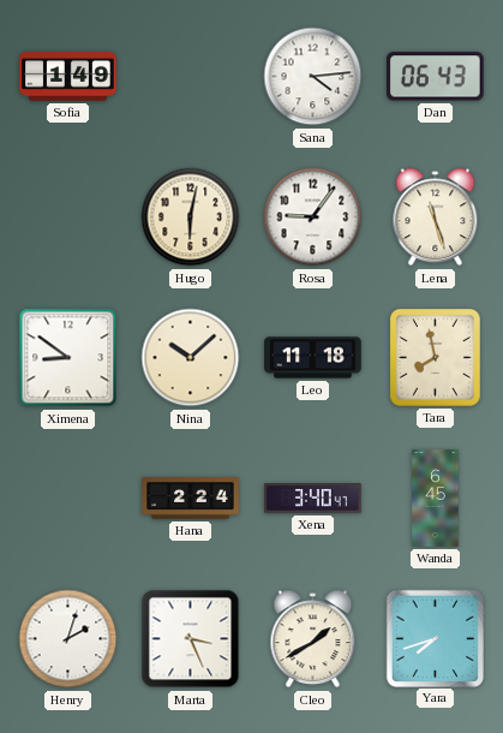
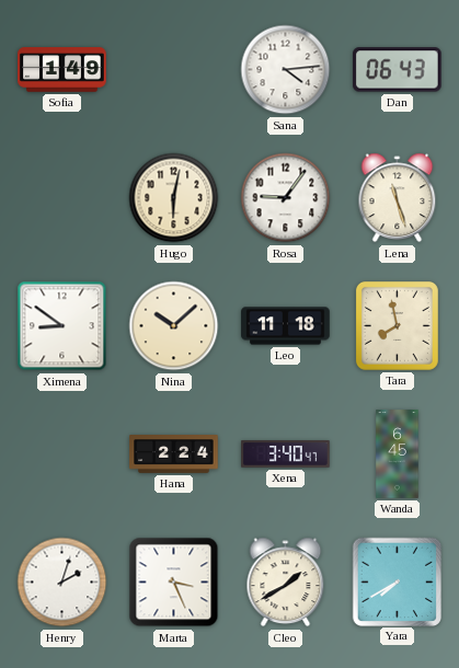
Yara: 7:42 -> 7:40 (397, 581)
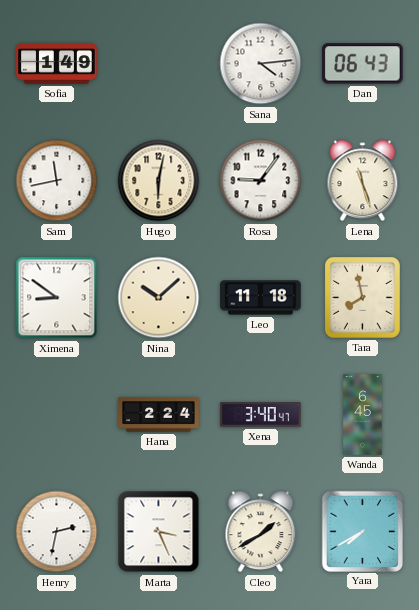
Sam: none -> 11:43 (57, 181)
Henry: 2:03 -> 2:32 (57, 532)
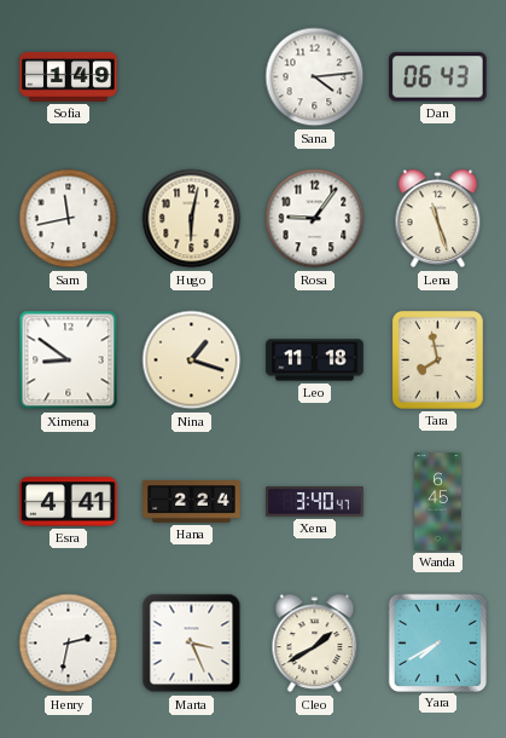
Nina: 10:08 -> 1:18 (192, 361)
Esra: none -> 4:41 (69, 502)
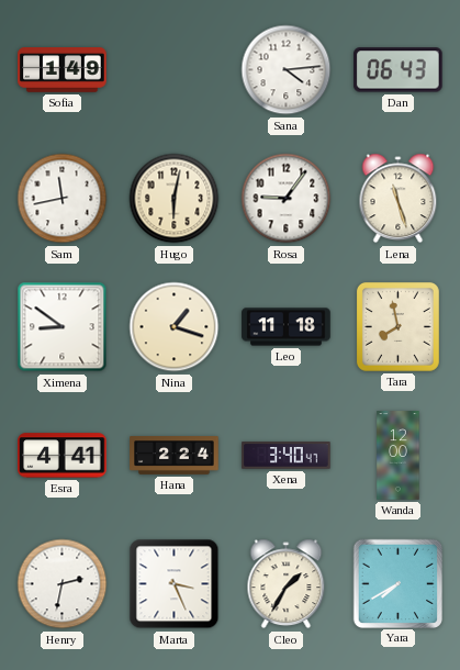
Wanda: 6:45 -> 12:00 (399, 456)
Cleo: 1:40 -> 1:35 (287, 584)
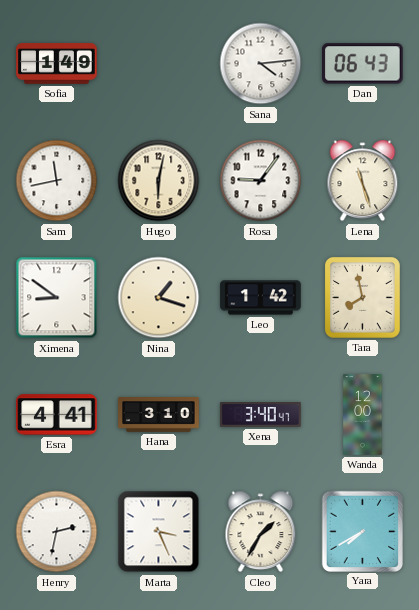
Leo: 11:18 -> 1:42 (261, 298)
Hana: 2:24 -> 3:10 (159, 415)
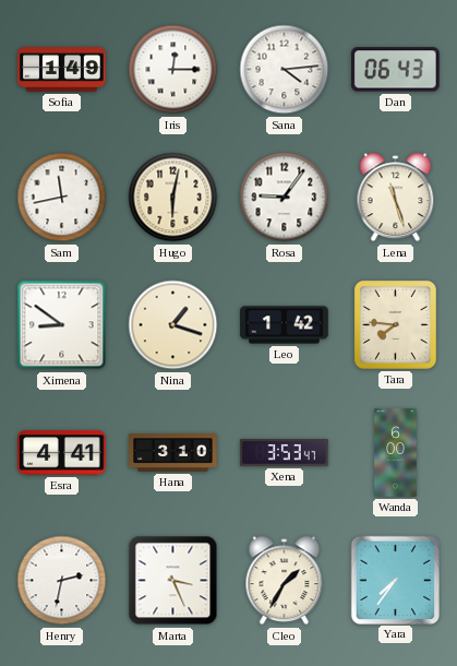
Iris: none -> 12:15 (173, 70)
Tara: 7:58 -> 7:46 (395, 324)
Xena: 3:40 -> 3:53 (285, 453)
Wanda: 12:00 -> 6:00 (396, 453)
Yara: 7:40 -> 7:36 (395, 580)
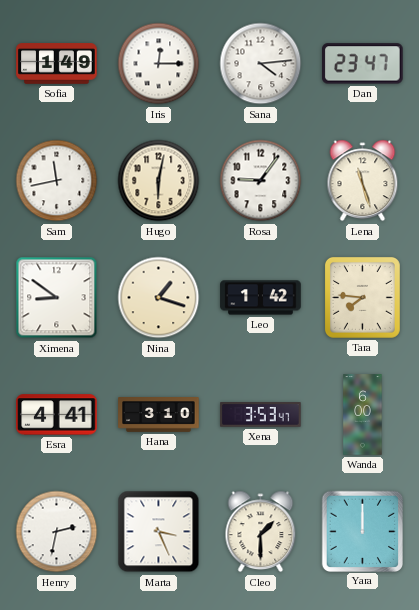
Dan: 06:43 -> 23:47 (363, 64)
Cleo: 1:35 -> 1:30 (261, 532)
Yara: 7:36 -> 12:00 (362, 531)
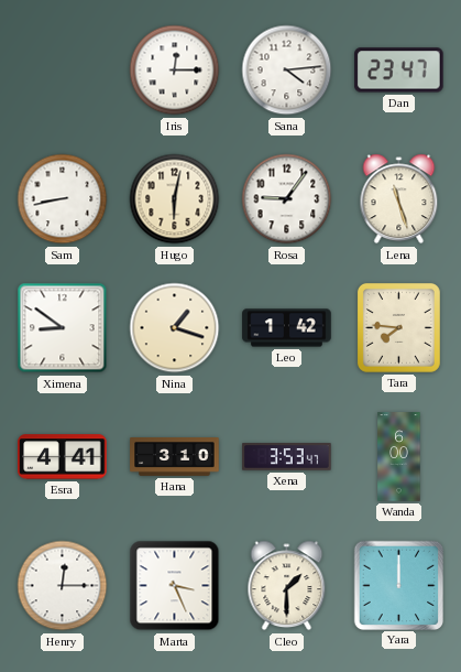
Sofia: 1:49 -> none (57, 64)
Sam: 11:43 -> 8:43 (63, 199)
Henry: 2:32 -> 12:15 (63, 586)
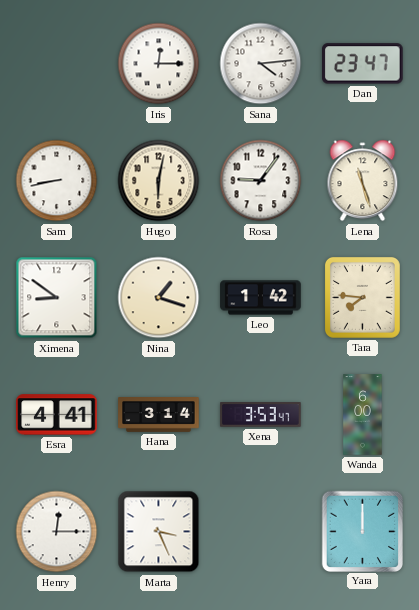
Hana: 3:10 -> 3:14 (159, 415)
Cleo: 1:30 -> none (287, 586)
